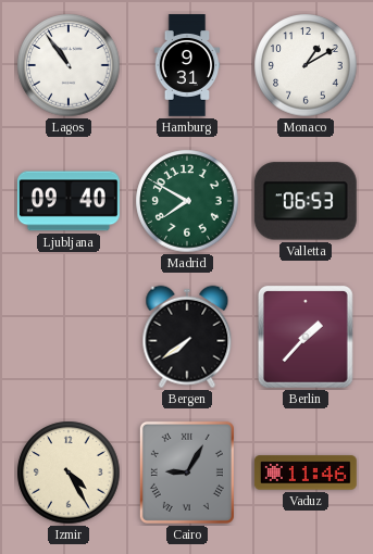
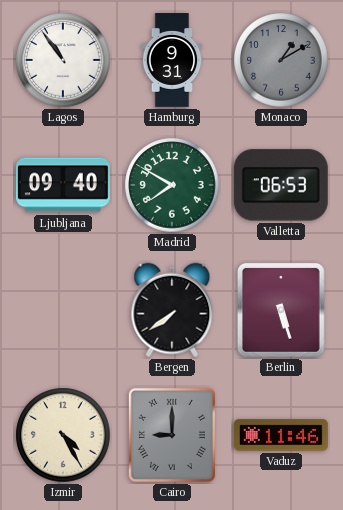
Monaco dial: white -> grey (281, 60)
Berlin: 1:37 -> 5:27 (281, 311)
Cairo: 9:05 -> 9:00 (172, 435)
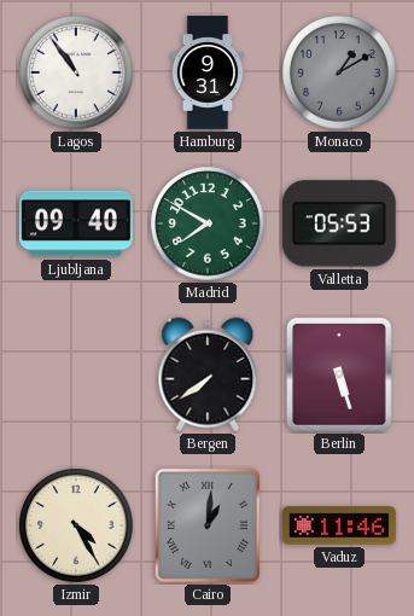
Valletta: 06:53 -> 05:53 (339, 223)
Cairo: 9:00 -> 1:01 (208, 525)
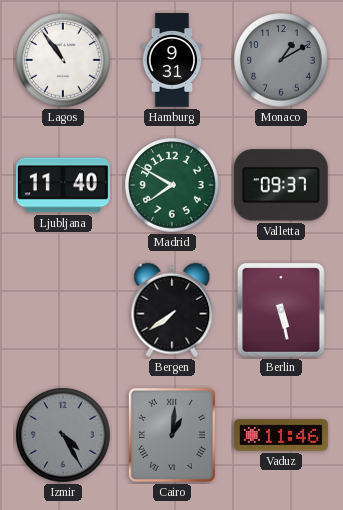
Ljubljana: 09:40 -> 11:40 (63, 185)
Valletta: 05:53 -> 09:37 (281, 185)
Berlin: 5:27 -> 5:28 (281, 311)
Izmir dial: cream -> grey (63, 435)
